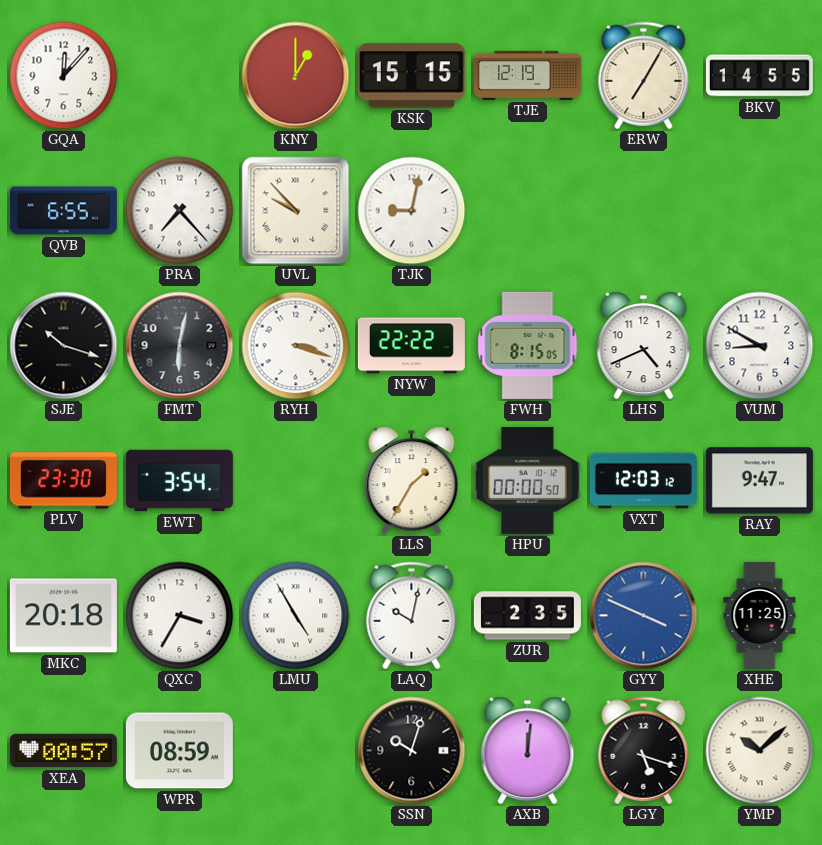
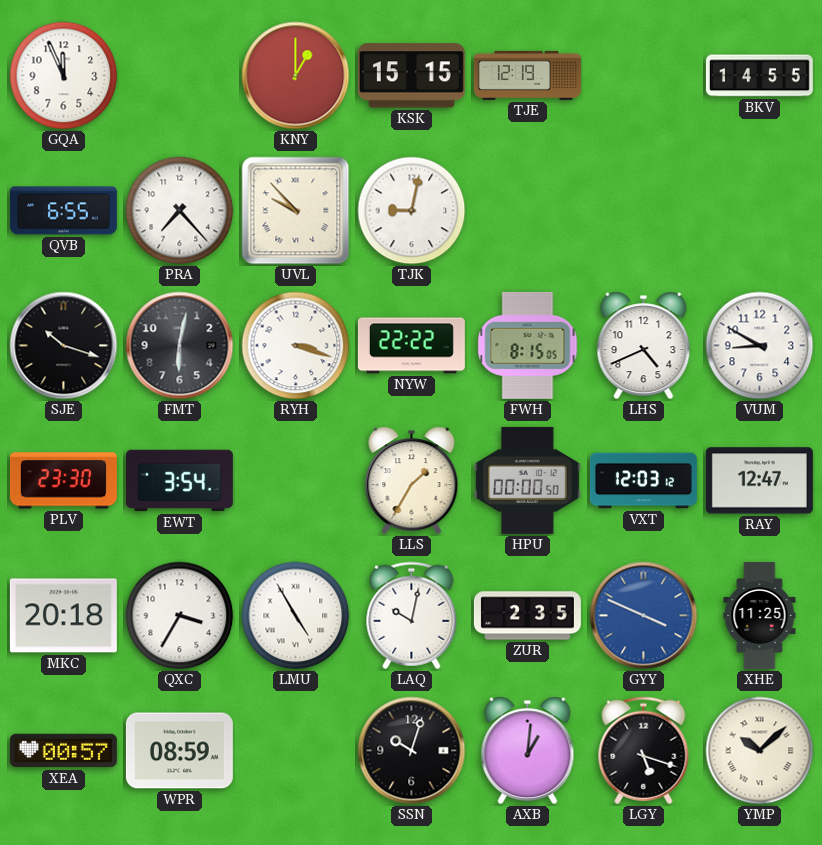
GQA: 12:07 -> 11:56 (64, 76)
ERW: 7:05 -> none (644, 76)
RAY: 9:47 -> 12:47 (759, 481)
AXB: 12:01 -> 1:01 (528, 751)
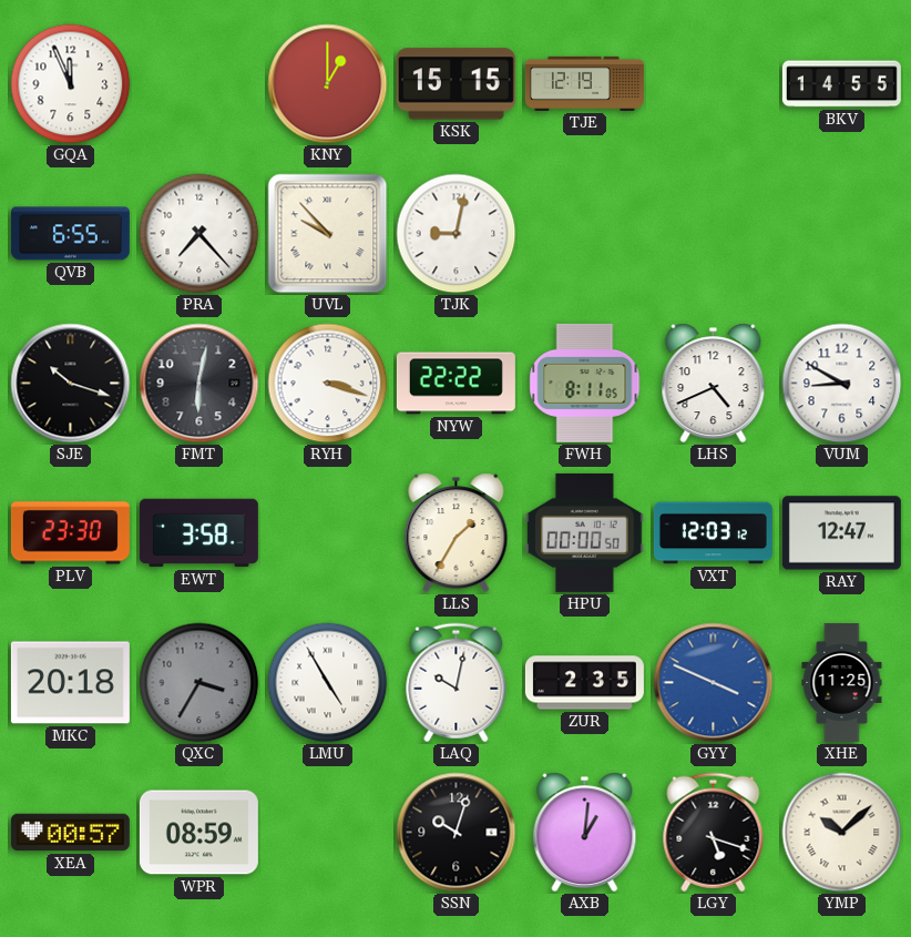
FWH: 8:15 -> 8:11 (585, 383)
EWT: 3:54 -> 3:58 (198, 533)
QXC dial: white -> grey (199, 683)
